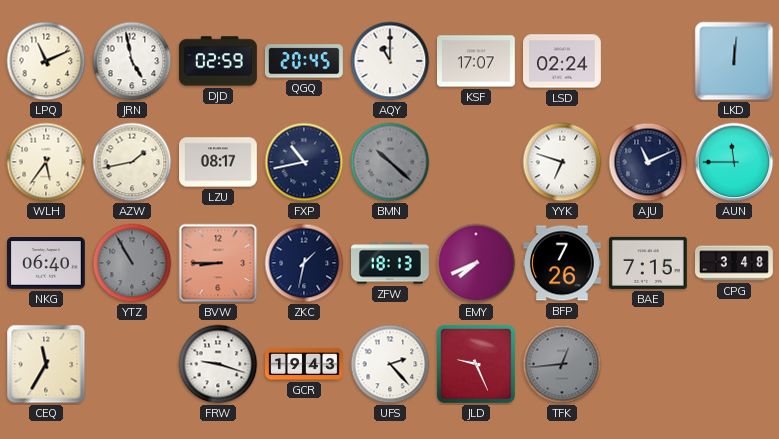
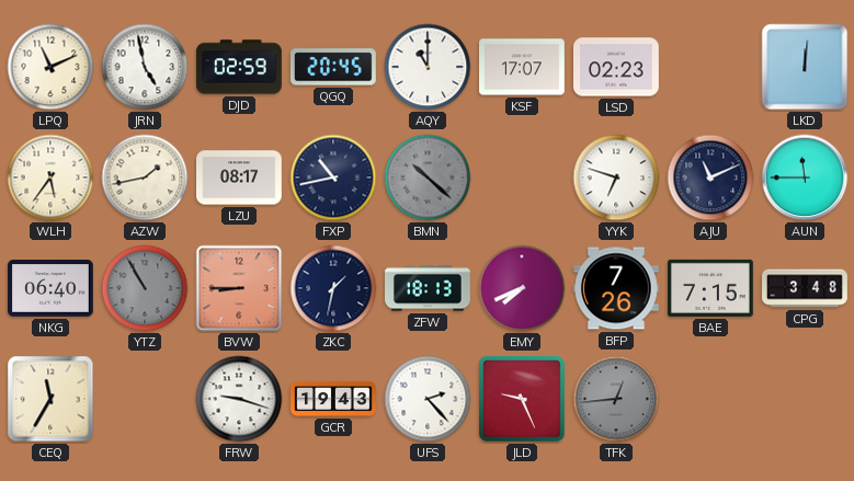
LSD: 02:24 -> 02:23 (617, 67)
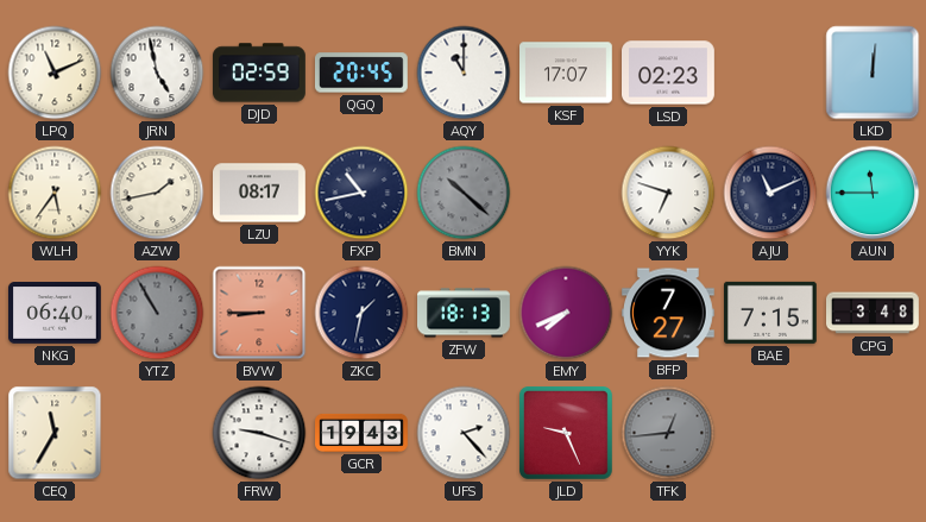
BFP: 7:26 -> 7:27 (669, 313)
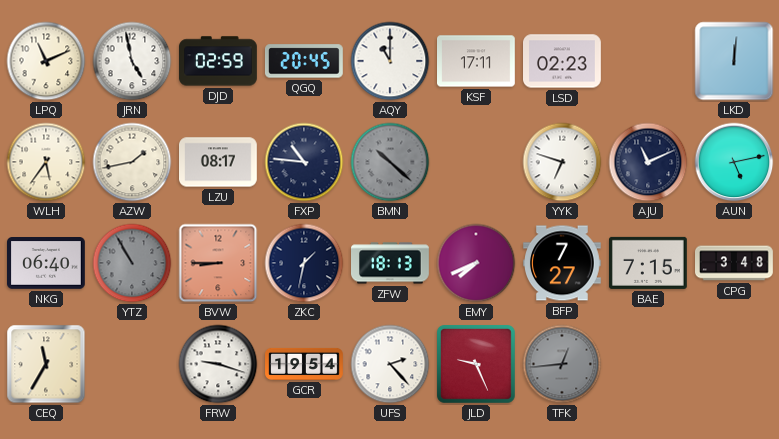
KSF: 17:07 -> 17:11 (477, 61)
FXP: 10:43 -> 10:46 (304, 162)
AUN: 11:45 -> 5:13 (734, 162)
GCR: 19:43 -> 19:54 (304, 364)
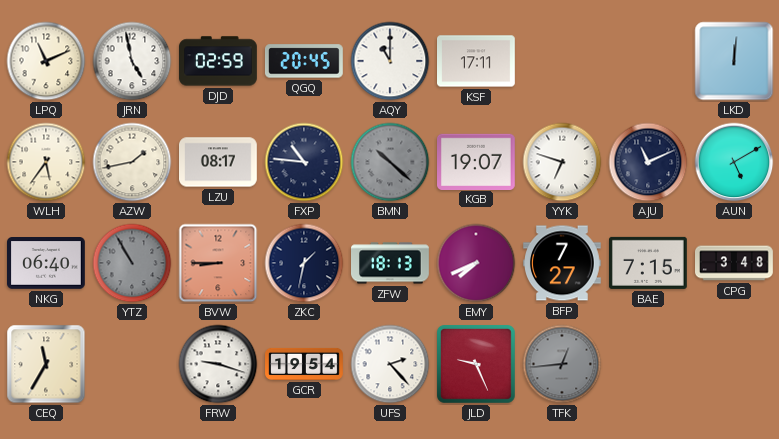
LSD: 02:23 -> none (563, 61)
KGB: none -> 19:07 (477, 161)
AUN: 5:13 -> 5:10 (734, 162)
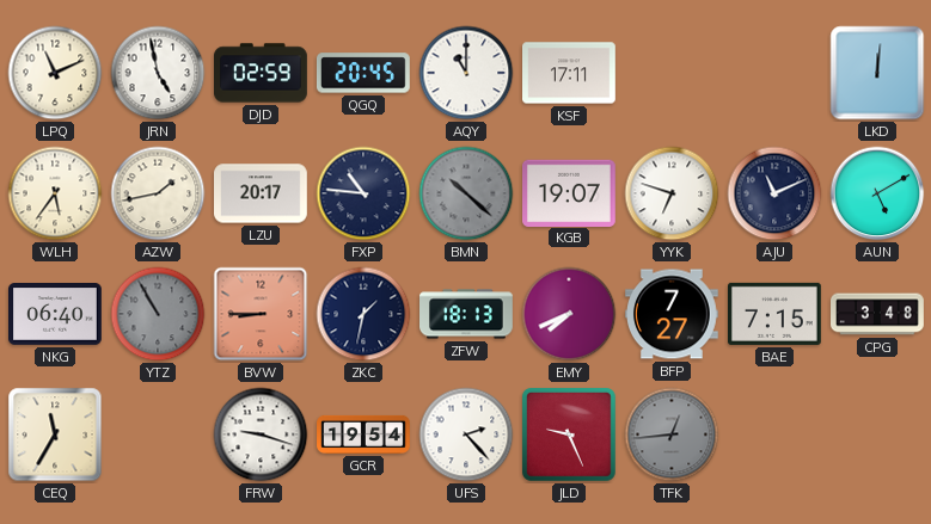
LZU: 08:17 -> 20:17 (262, 193)
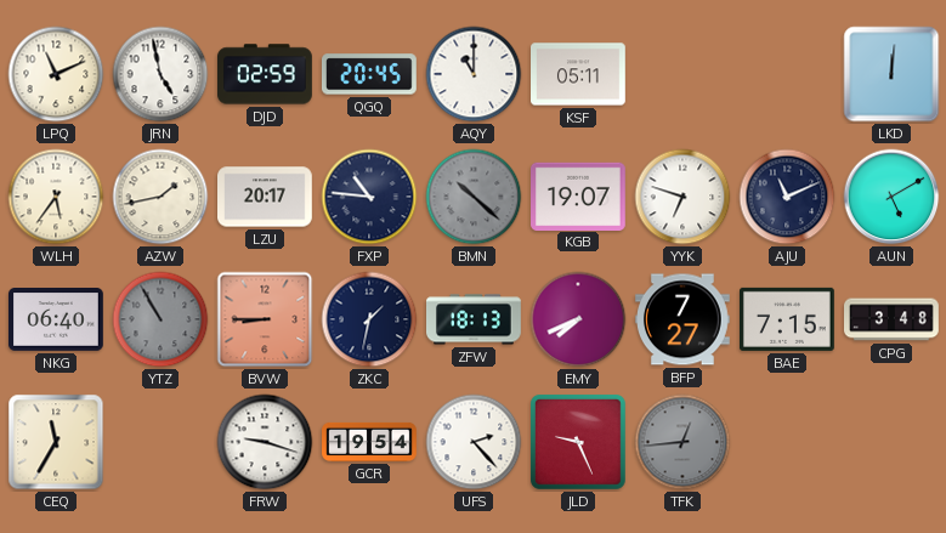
KSF: 17:11 -> 05:11 (579, 74)
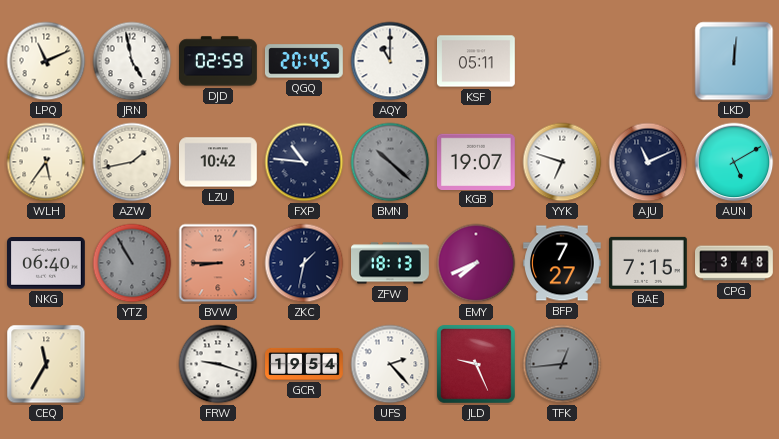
LZU: 20:17 -> 10:42 (219, 162)
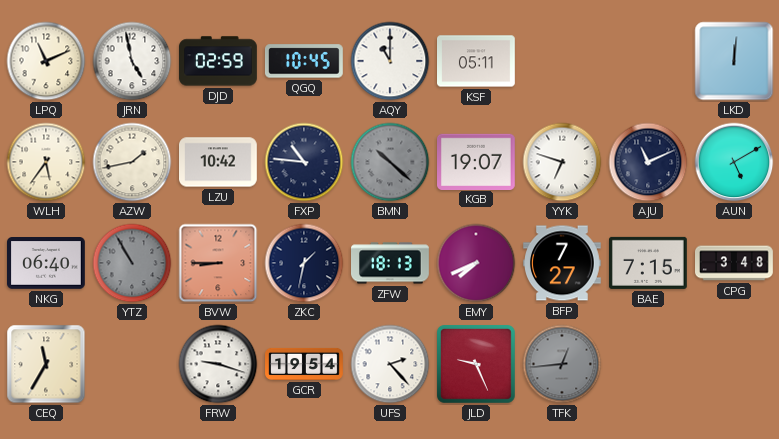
QGQ: 20:45 -> 10:45 (304, 61)
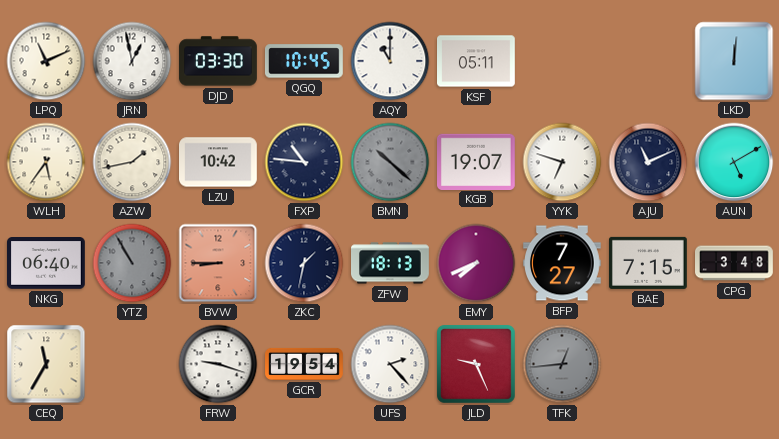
JRN: 4:58 -> 12:58 (132, 61)
DJD: 02:59 -> 03:30 (218, 61)
